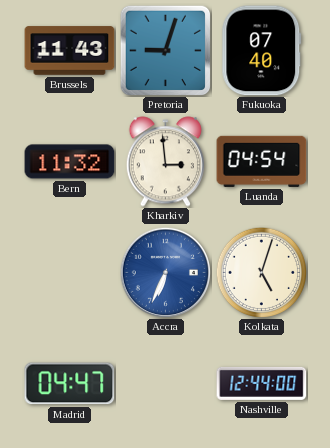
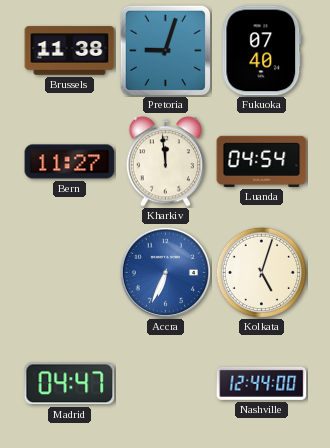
Brussels: 11:43 -> 11:38 (70, 51)
Bern: 11:32 -> 11:27 (70, 162)
Kharkiv: 2:59 -> 11:59 (165, 162)
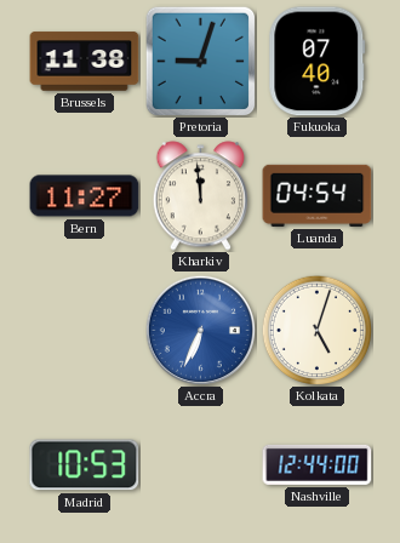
Madrid: 04:47 -> 10:53 (85, 465)
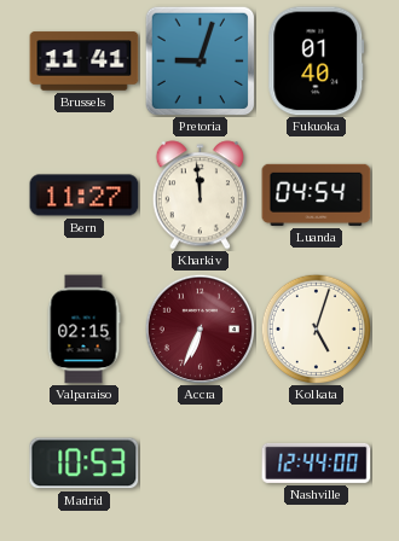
Brussels: 11:38 -> 11:41 (85, 62)
Fukuoka: 07:40 -> 01:40 (317, 62)
Valparaiso: none -> 02:15 (83, 330)
Accra dial: blue -> burgundy (199, 328)
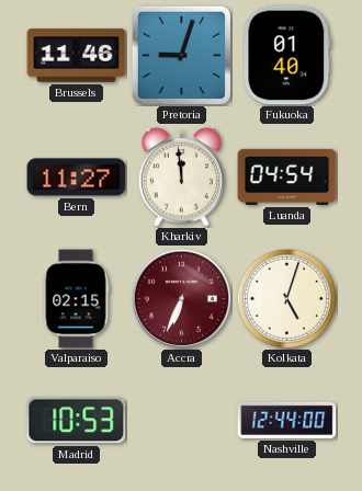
Brussels: 11:41 -> 11:46 (77, 56)
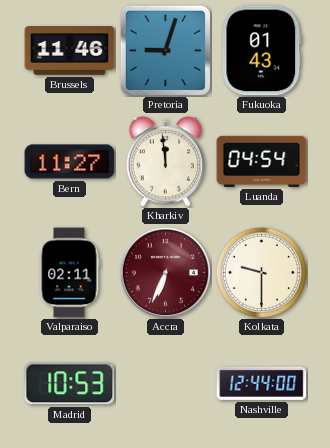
Fukuoka: 01:40 -> 01:43 (262, 51)
Valparaiso: 02:15 -> 02:11 (69, 273)
Kolkata: 5:03 -> 9:30 (261, 272)
